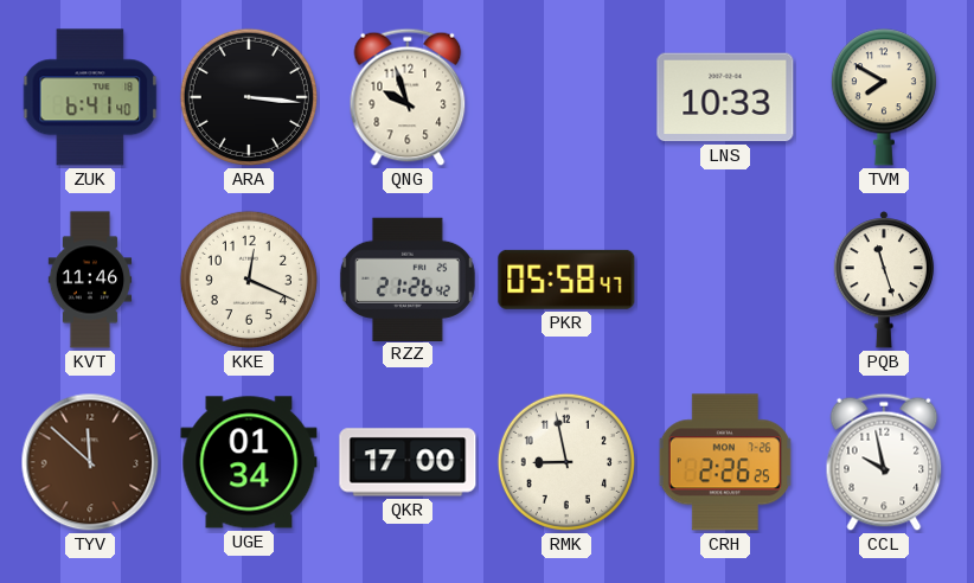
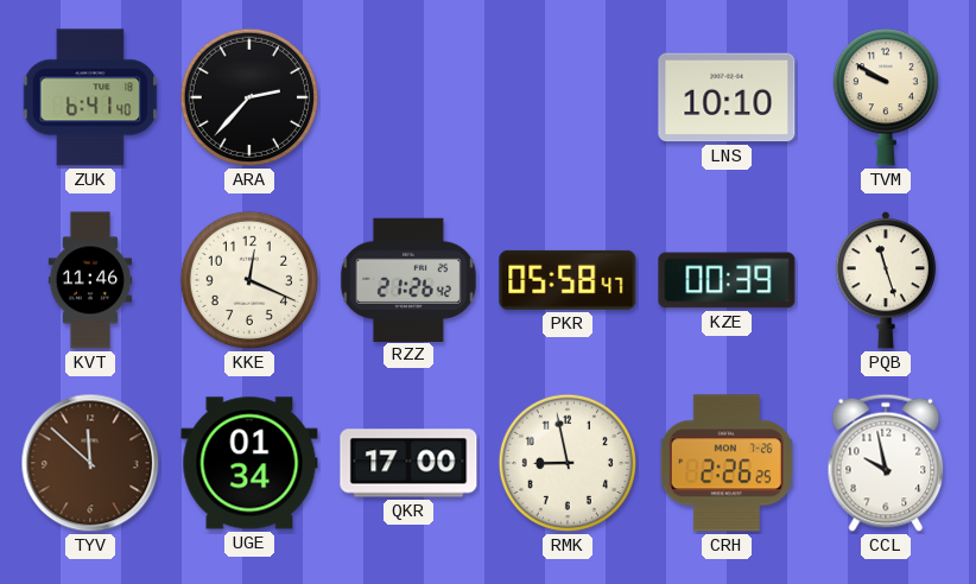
ARA: 3:16 -> 2:37 (249, 97)
QNG: 9:57 -> none (408, 97)
LNS: 10:33 -> 10:10 (727, 97)
TVM: 7:50 -> 9:50 (886, 97)
KZE: none -> 00:39 (727, 280)
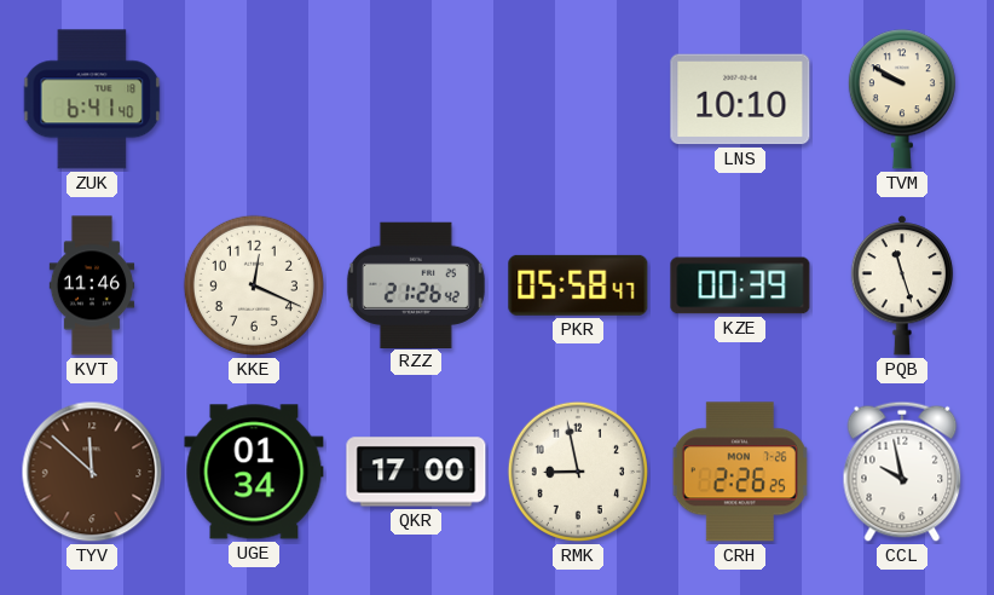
ARA: 2:37 -> none (249, 97)
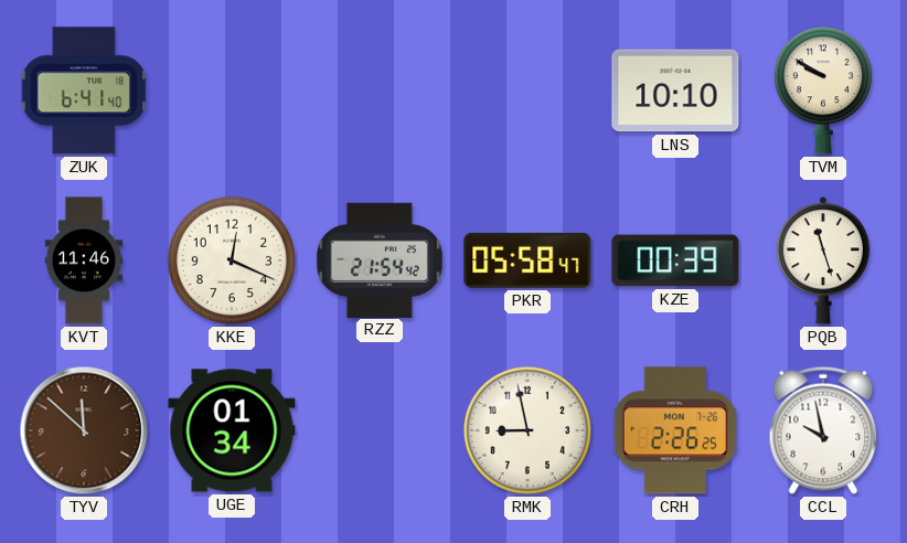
RZZ: 21:26 -> 21:54 (380, 259)
QKR: 17:00 -> none (416, 472)
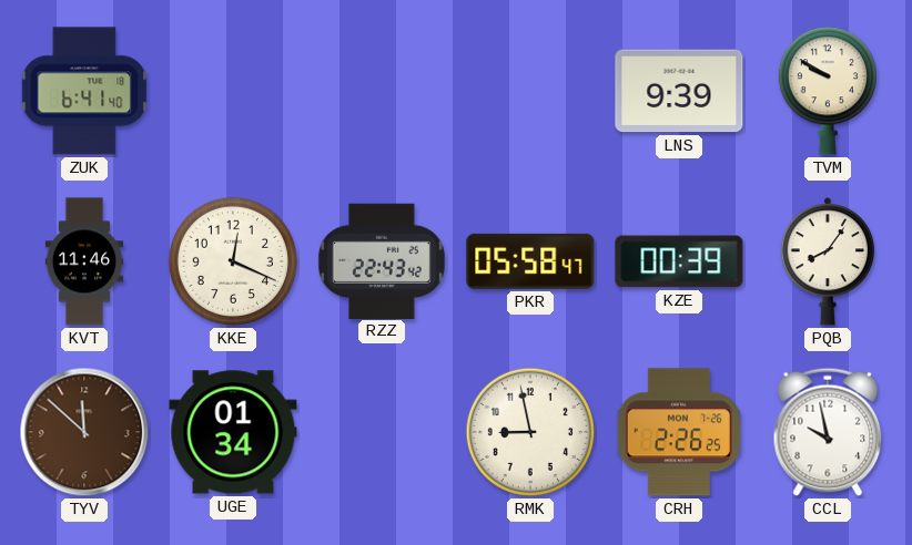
LNS: 10:10 -> 9:39 (679, 91)
RZZ: 21:54 -> 22:43 (382, 260)
PQB: 11:27 -> 8:06 (828, 263)
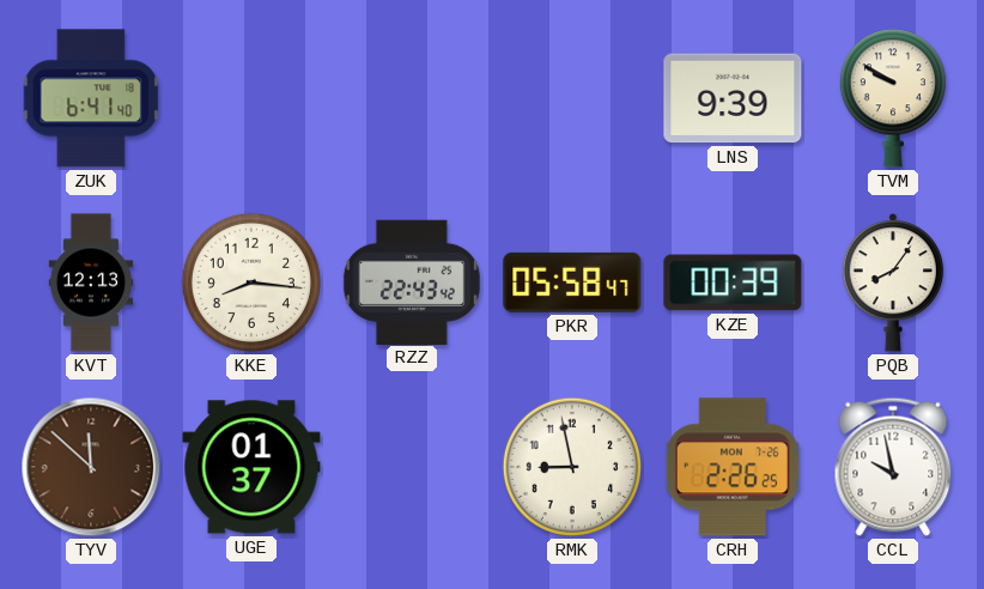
KVT: 11:46 -> 12:13 (91, 283)
KKE: 12:19 -> 8:16 (251, 283)
UGE: 01:34 -> 01:37 (251, 467)
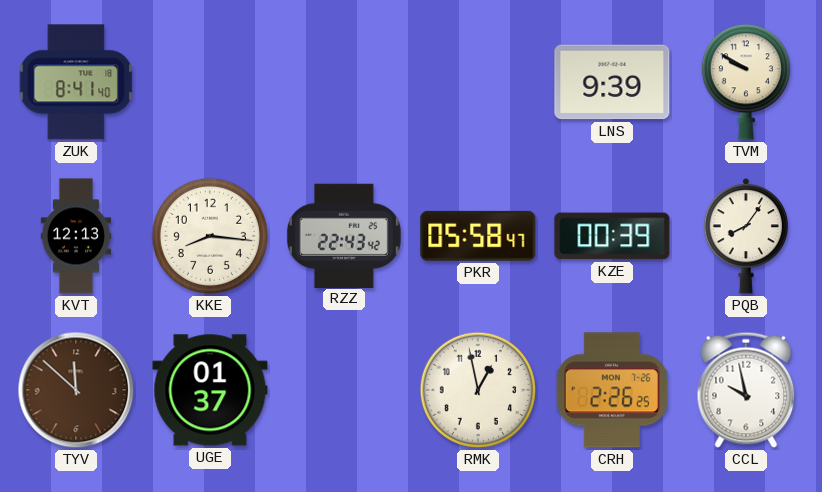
ZUK: 6:41 -> 8:41 (76, 82)
RMK: 8:58 -> 12:58 (478, 390)
